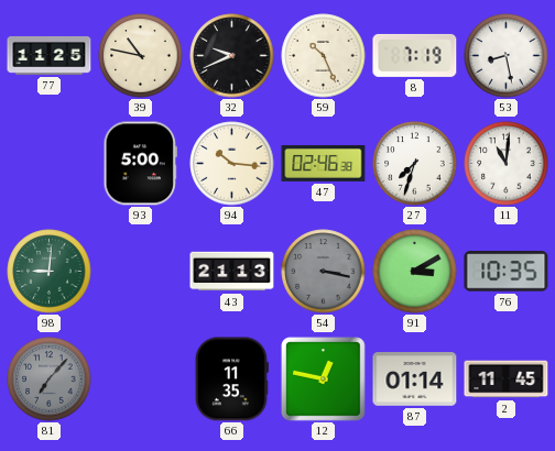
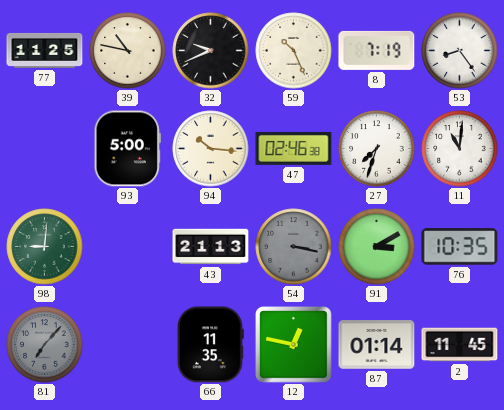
53: 8:28 -> 8:24 (460, 51)
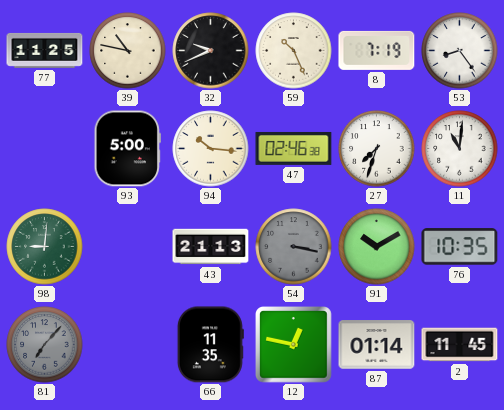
91: 3:10 -> 10:10 (377, 247)
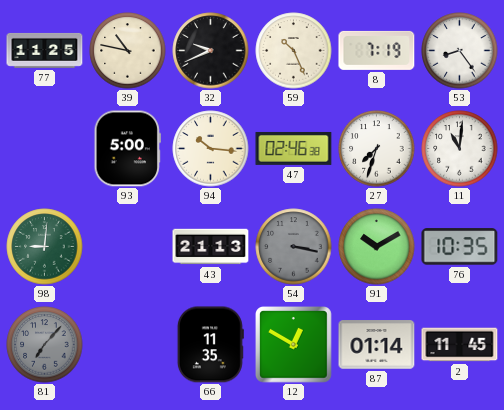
12: 12:47 -> 12:50 (294, 345)
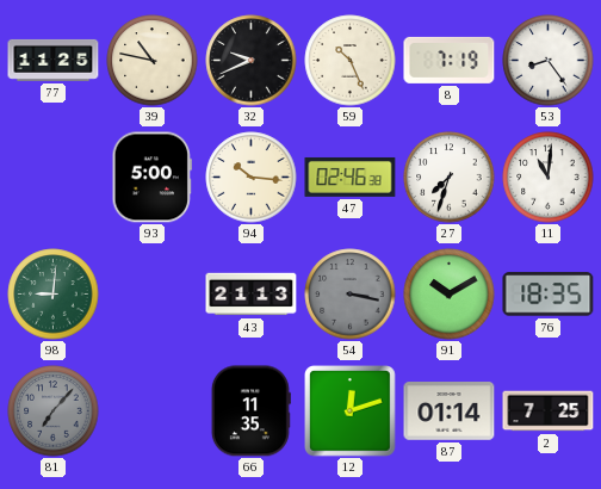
76: 10:35 -> 18:35 (549, 295)
12: 12:50 -> 12:12 (351, 411)
2: 11:45 -> 7:25 (549, 411)
